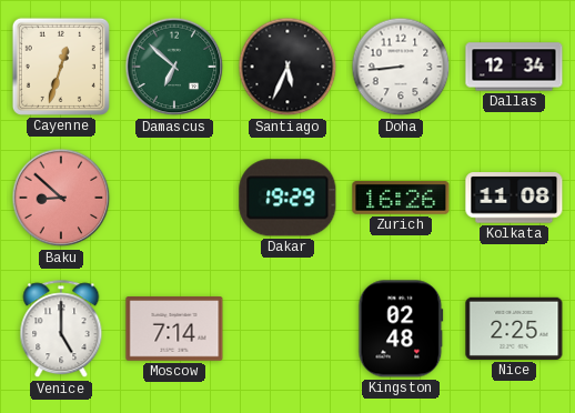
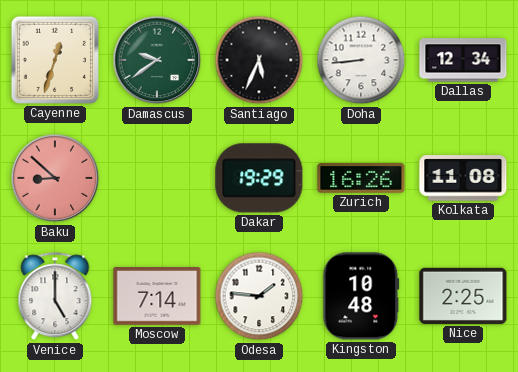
Damascus: 6:52 -> 9:39 (157, 60)
Odesa: none -> 1:46 (259, 296)
Kingston: 02:48 -> 10:48 (361, 296)
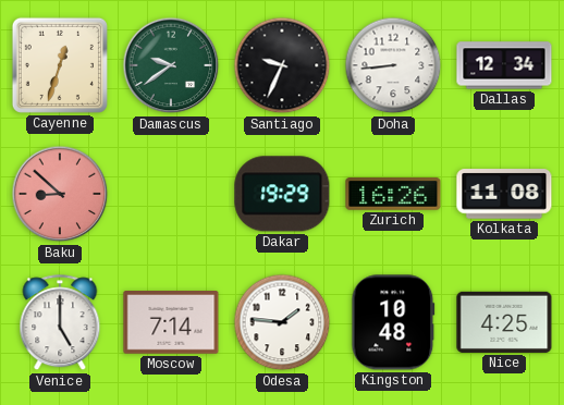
Santiago: 5:34 -> 9:34 (282, 65)
Nice: 2:25 -> 4:25 (504, 322)
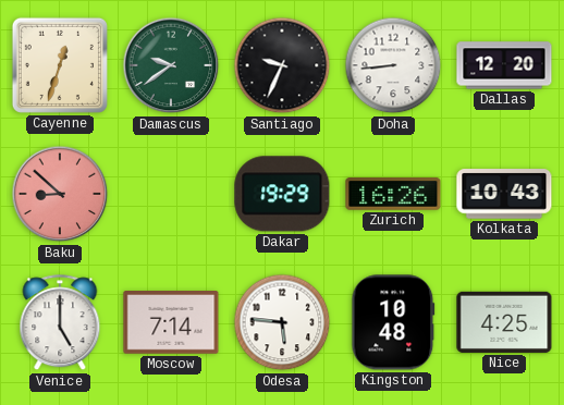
Dallas: 12:34 -> 12:20 (504, 65)
Kolkata: 11:08 -> 10:43 (504, 194)
Odesa: 1:46 -> 5:46 (282, 322)
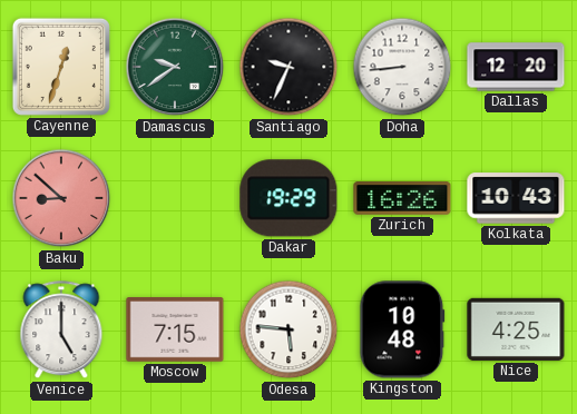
Moscow: 7:14 -> 7:15 (175, 331)
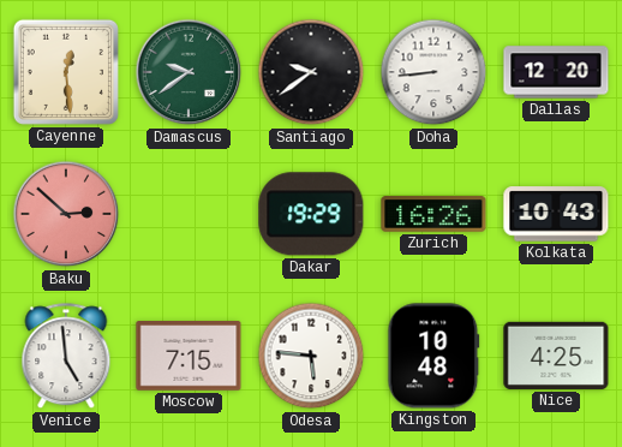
Cayenne: 12:33 -> 12:29 (66, 72)
Santiago: 9:34 -> 9:39 (311, 72)
Baku: 8:52 -> 2:52 (66, 214)
Venice: 5:00 -> 4:59 (66, 357)
